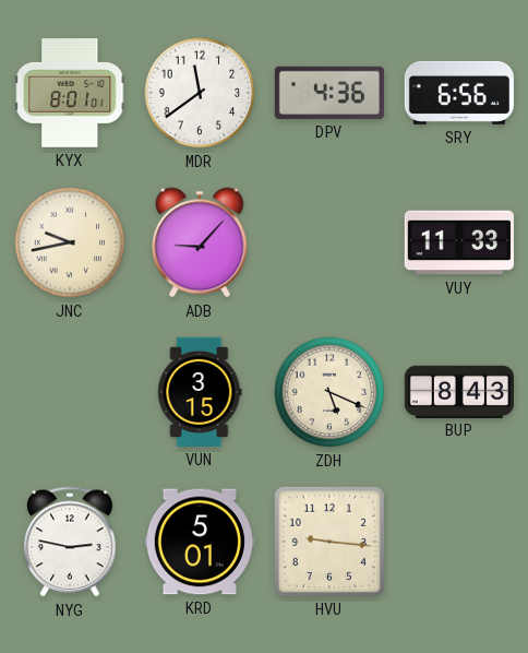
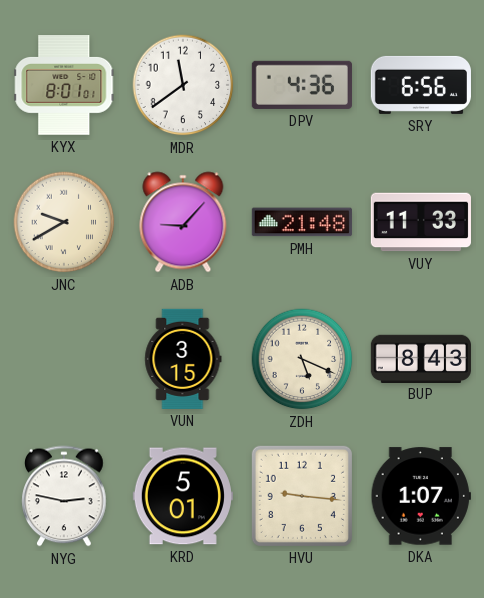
JNC: 9:43 -> 9:40 (64, 222)
PMH: none -> 21:48 (302, 222)
DKA: none -> 1:07 (421, 496)
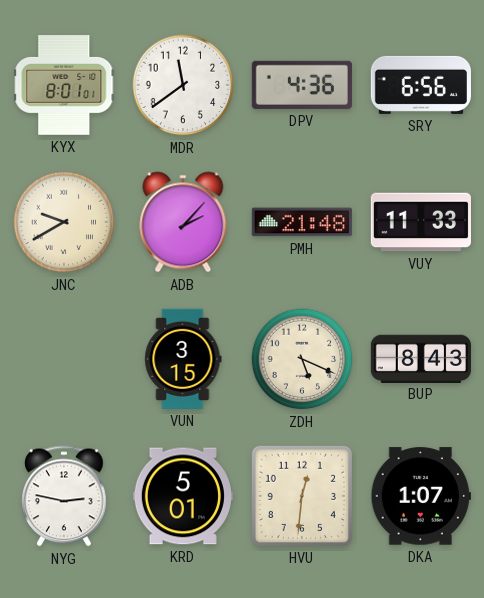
ADB: 9:07 -> 2:07 (183, 222)
HVU: 9:16 -> 12:31 (302, 496)
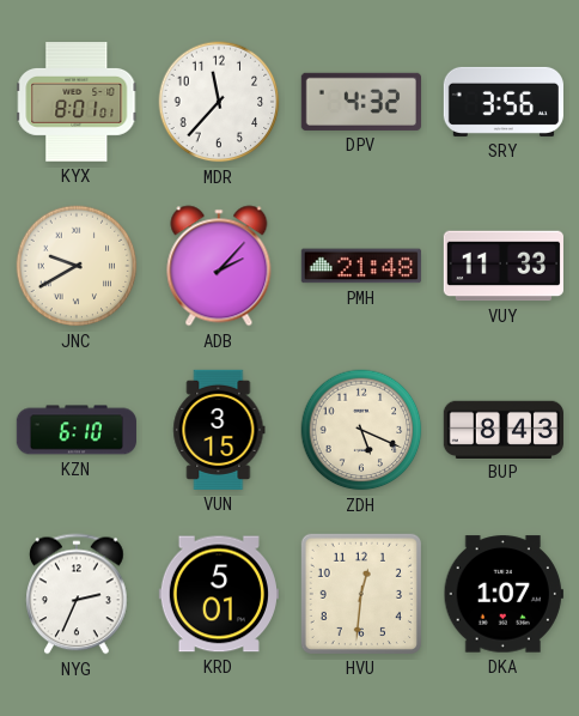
MDR: 11:39 -> 11:37 (219, 102)
DPV: 4:36 -> 4:32 (361, 102)
SRY: 6:56 -> 3:56 (504, 102)
KZN: none -> 6:10 (77, 430)
NYG: 2:47 -> 2:34 (77, 594)
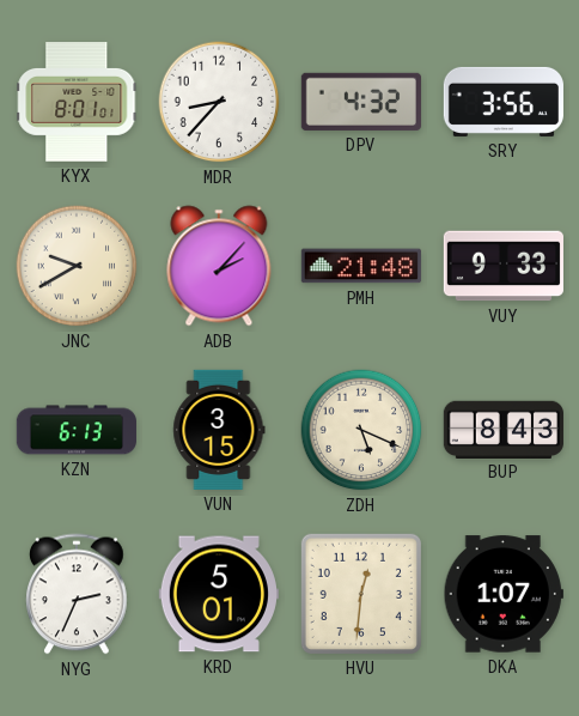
MDR: 11:37 -> 8:37 (219, 102)
VUY: 11:33 -> 9:33 (504, 266)
KZN: 6:10 -> 6:13 (77, 430)
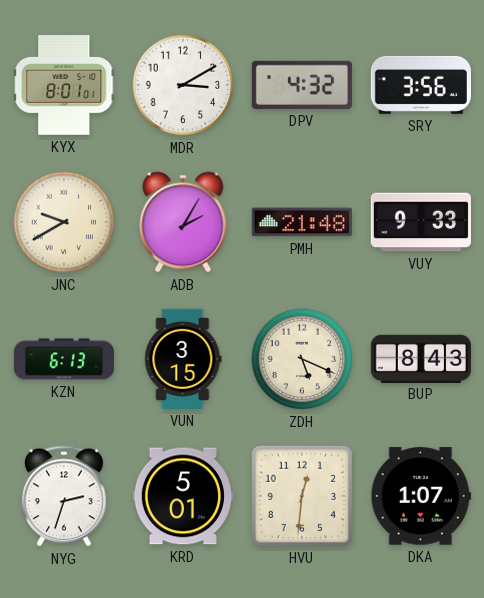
MDR: 8:37 -> 3:10 (183, 85)
ADB: 2:07 -> 2:05 (183, 222)
NYG: 2:34 -> 2:33 (64, 496)
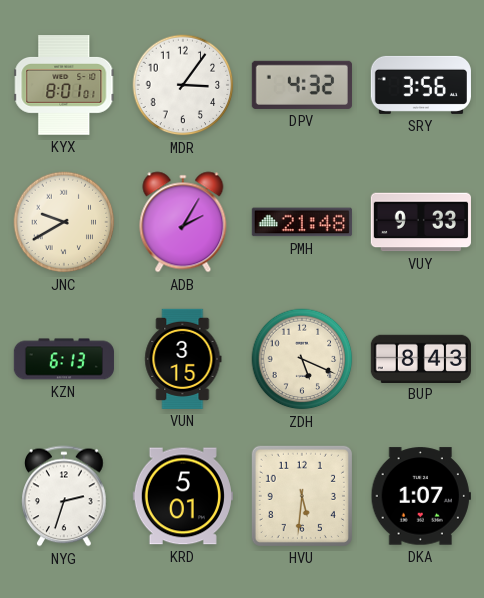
MDR: 3:10 -> 3:06 (183, 85)
HVU: 12:31 -> 5:31 (302, 496)
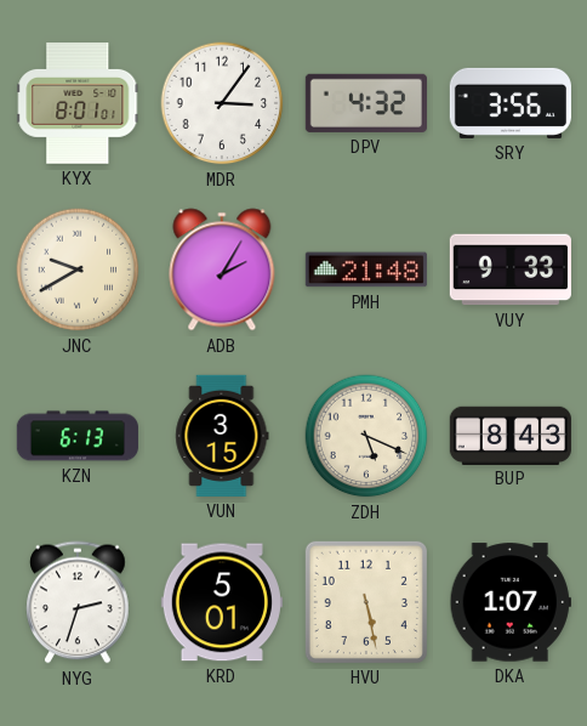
HVU: 5:31 -> 5:28 (366, 602)
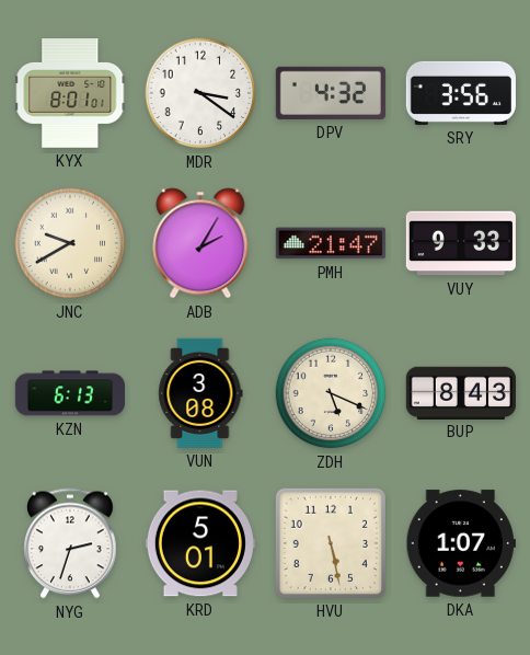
MDR: 3:06 -> 3:21 (200, 93)
PMH: 21:48 -> 21:47 (331, 243)
VUN: 3:15 -> 3:08 (200, 393)
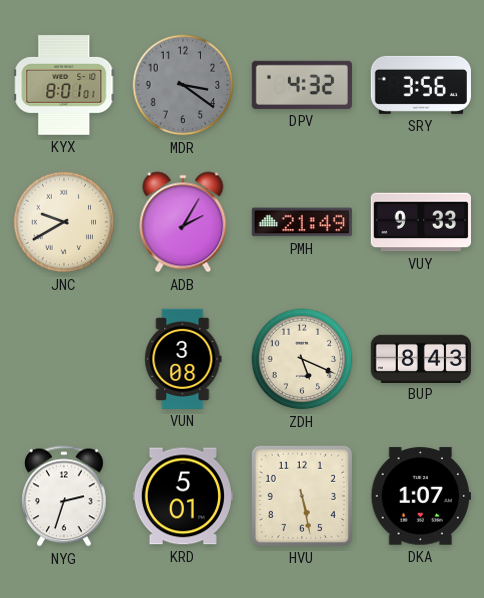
MDR dial: white -> grey (183, 85)
PMH: 21:47 -> 21:49 (302, 222)
KZN: 6:13 -> none (70, 393)
